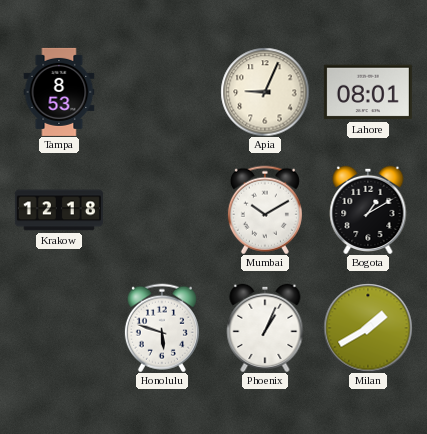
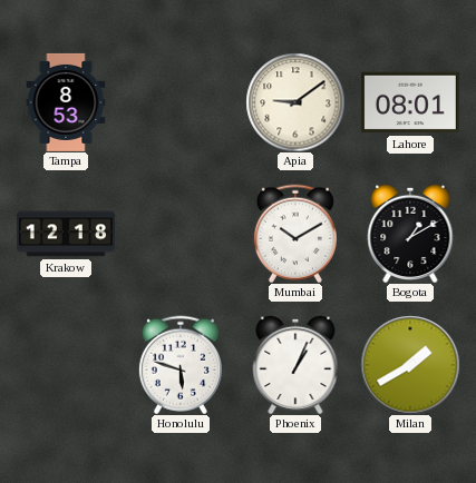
Apia: 9:04 -> 9:09 (295, 102)
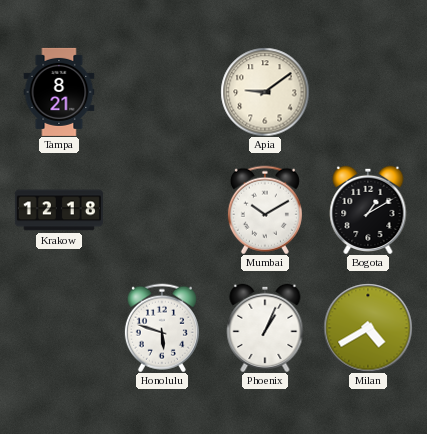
Tampa: 8:53 -> 8:21 (59, 92)
Lahore: 08:01 -> none (410, 102)
Milan: 1:40 -> 4:40 (368, 328)
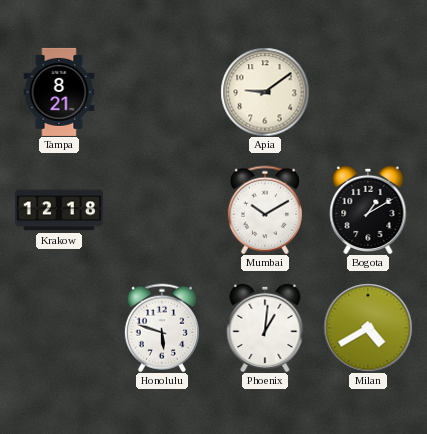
Phoenix: 1:04 -> 1:01 (265, 327)
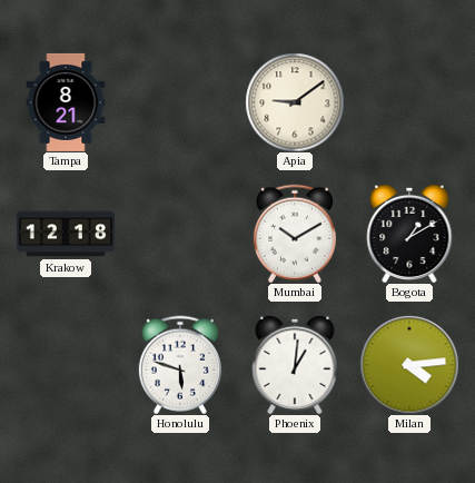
Milan: 4:40 -> 4:14 (409, 365)
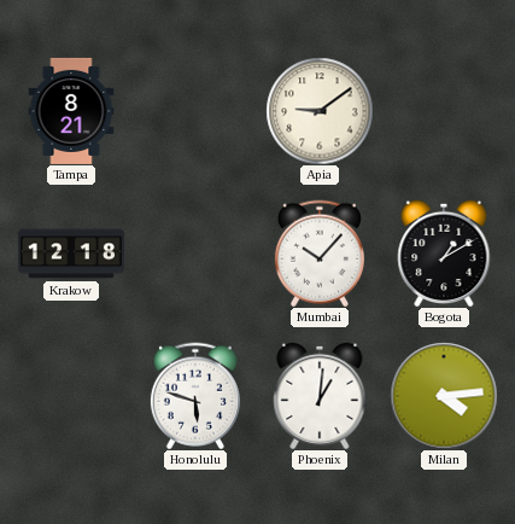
Mumbai: 10:10 -> 10:07 (320, 254)
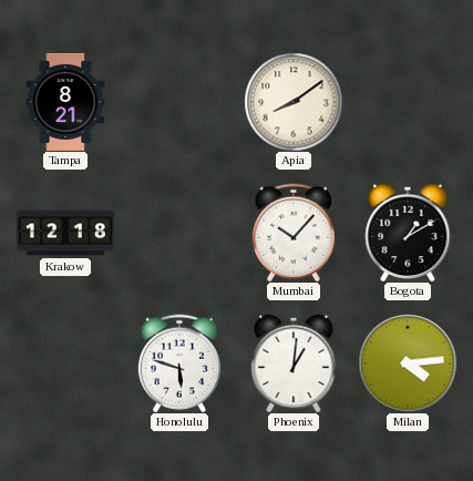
Apia: 9:09 -> 8:09 (294, 102)
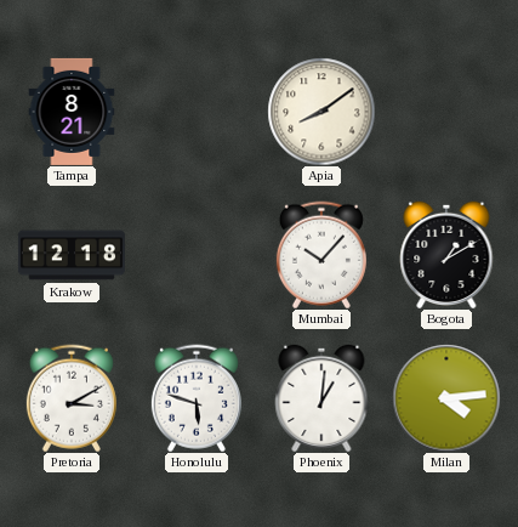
Pretoria: none -> 3:10 (72, 398)
